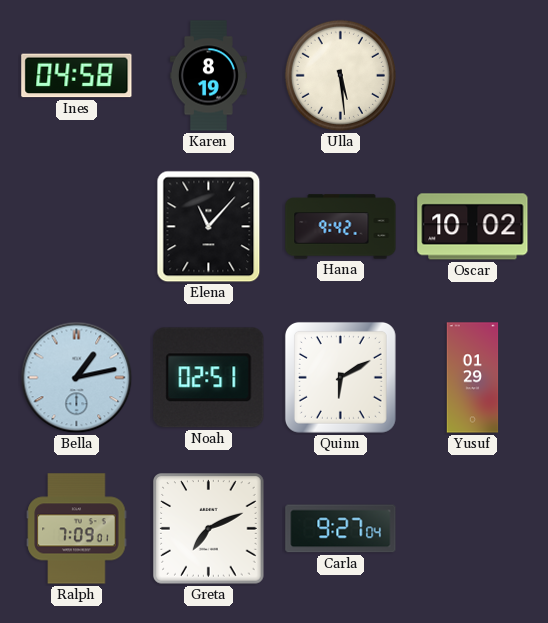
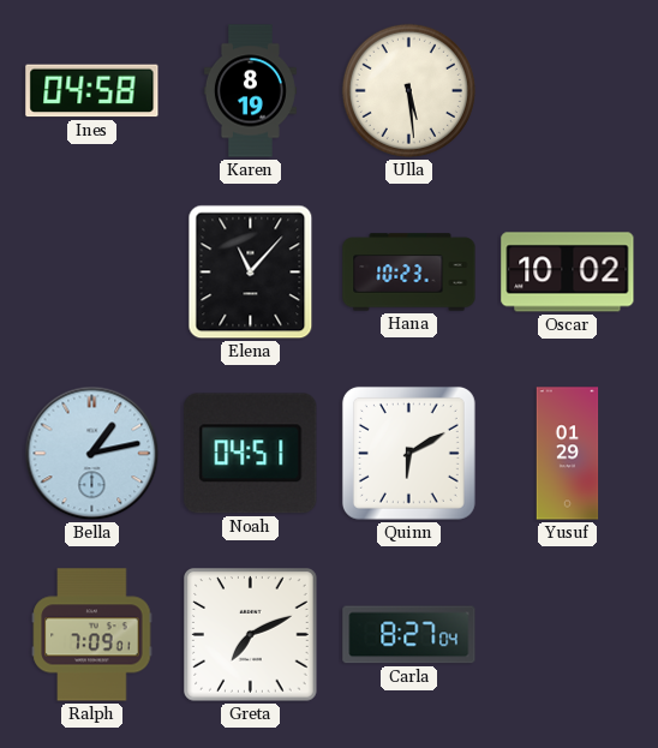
Hana: 9:42 -> 10:23 (409, 273)
Noah: 02:51 -> 04:51 (251, 454)
Carla: 9:27 -> 8:27 (409, 635)
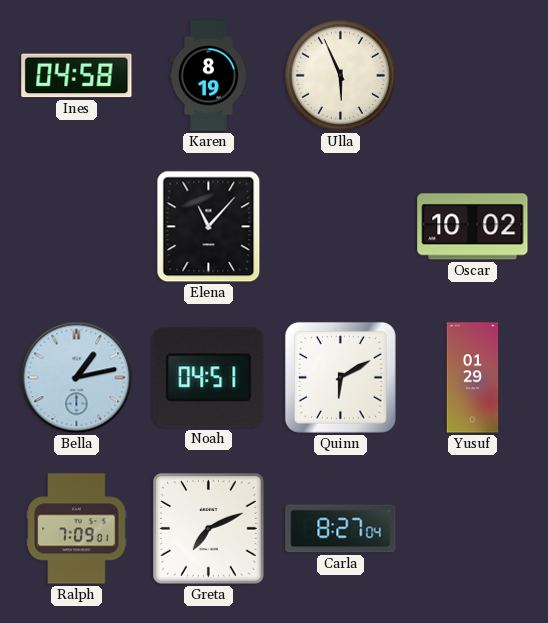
Ulla: 5:29 -> 5:56 (340, 75)
Hana: 10:23 -> none (409, 273)
